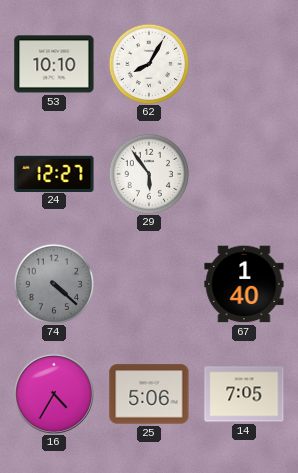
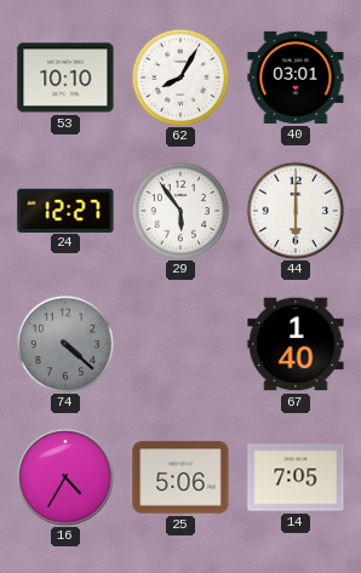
40: none -> 03:01 (296, 78)
44: none -> 6:00 (296, 211)
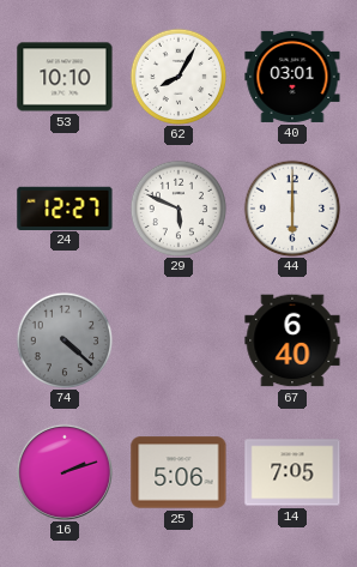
29: 5:54 -> 5:49 (179, 209)
67: 1:40 -> 6:40 (292, 340)
16: 4:35 -> 2:12 (65, 472)
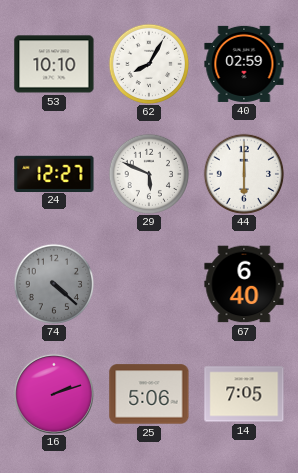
40: 03:01 -> 02:59 (244, 64)
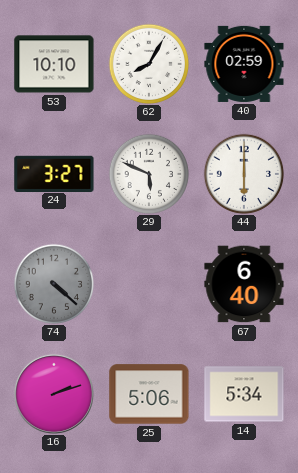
24: 12:27 -> 3:27 (54, 173)
14: 7:05 -> 5:34 (244, 394)
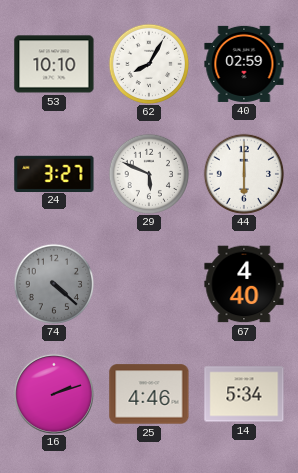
67: 6:40 -> 4:40 (244, 284)
25: 5:06 -> 4:46 (149, 394)
